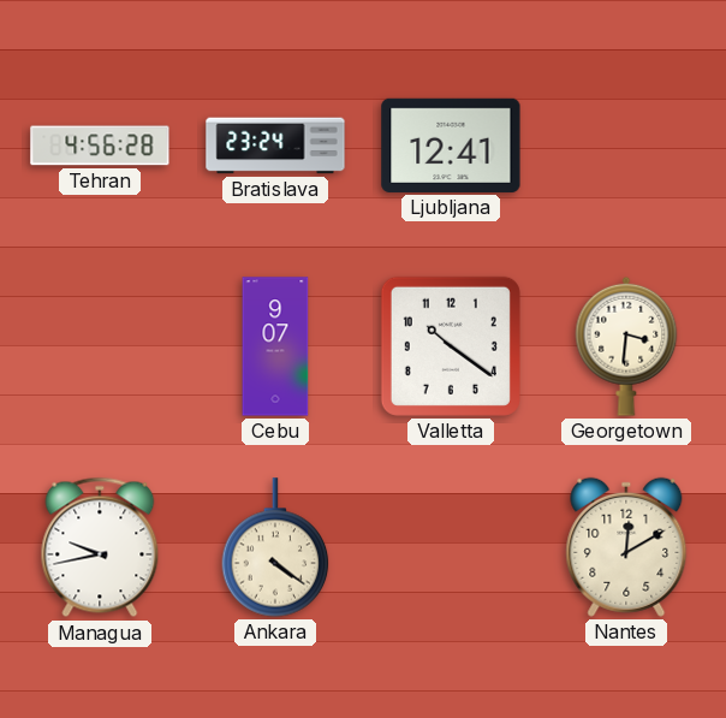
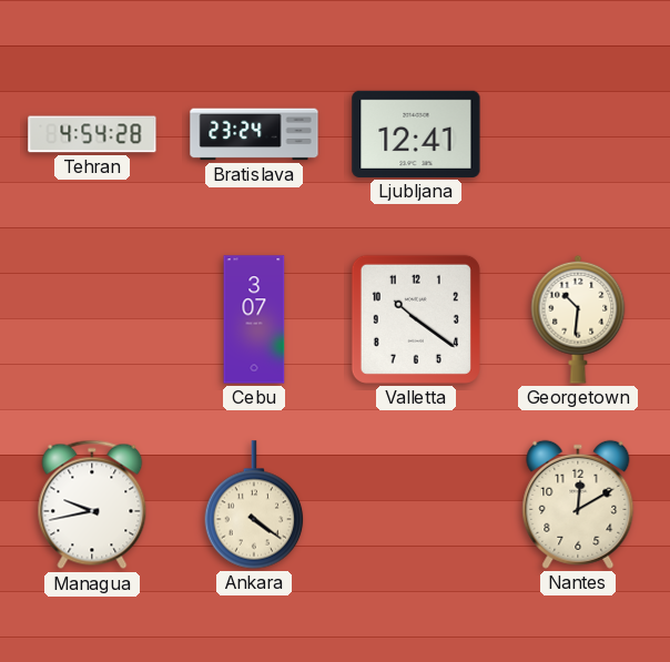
Tehran: 4:56 -> 4:54 (92, 134)
Cebu: 9:07 -> 3:07 (254, 319)
Georgetown: 3:31 -> 10:31 (578, 319)
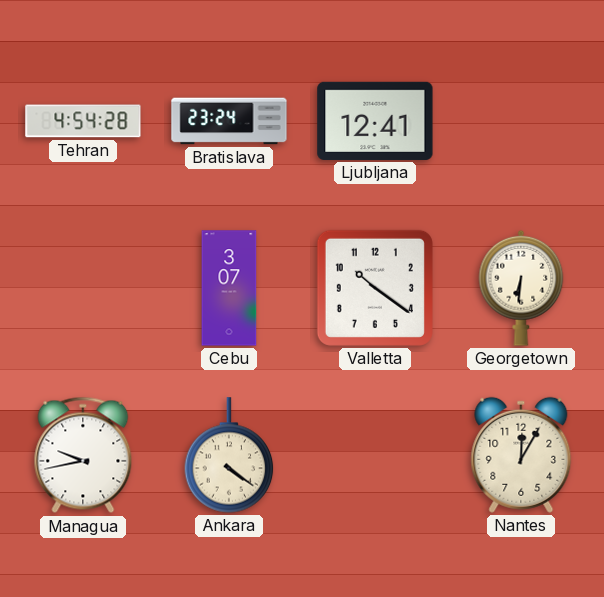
Georgetown: 10:31 -> 6:31 (521, 288)
Nantes: 12:10 -> 12:05 (521, 455)
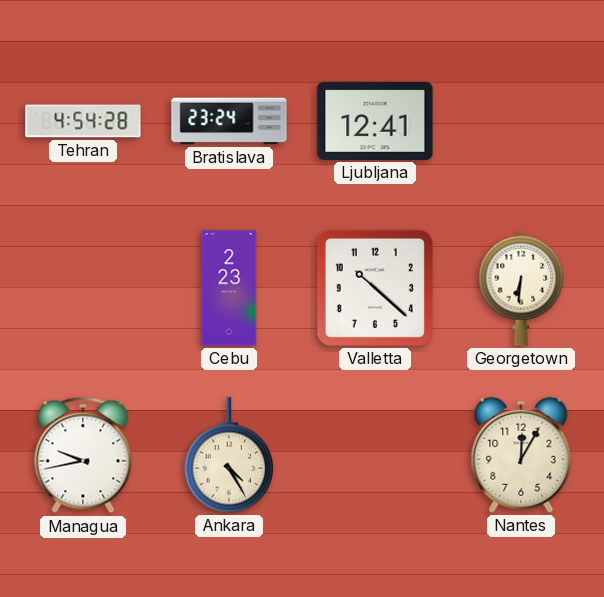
Cebu: 3:07 -> 2:23 (229, 288)
Valletta: 10:21 -> 10:22 (375, 288)
Ankara: 4:21 -> 4:25 (229, 455)
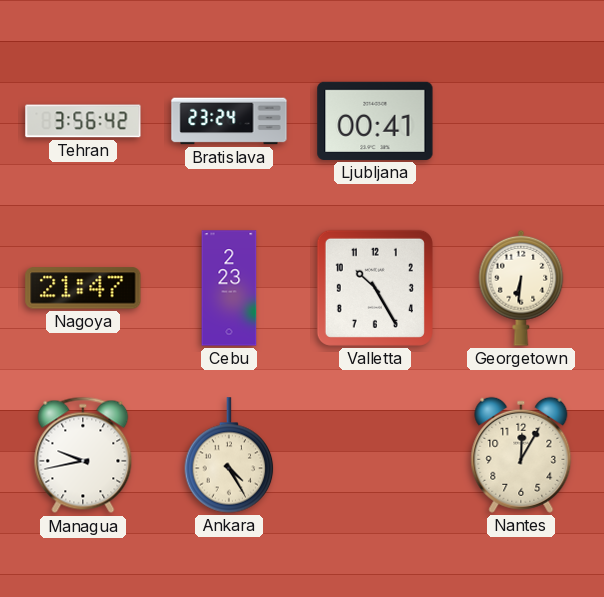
Tehran: 4:54 -> 3:56 (83, 121)
Ljubljana: 12:41 -> 00:41 (375, 121)
Nagoya: none -> 21:47 (83, 288)
Valletta: 10:22 -> 10:25 (375, 288)
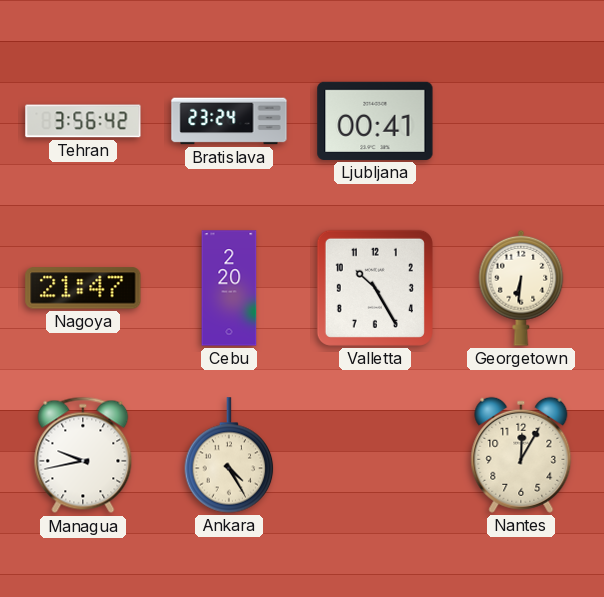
Cebu: 2:23 -> 2:20 (229, 288)
